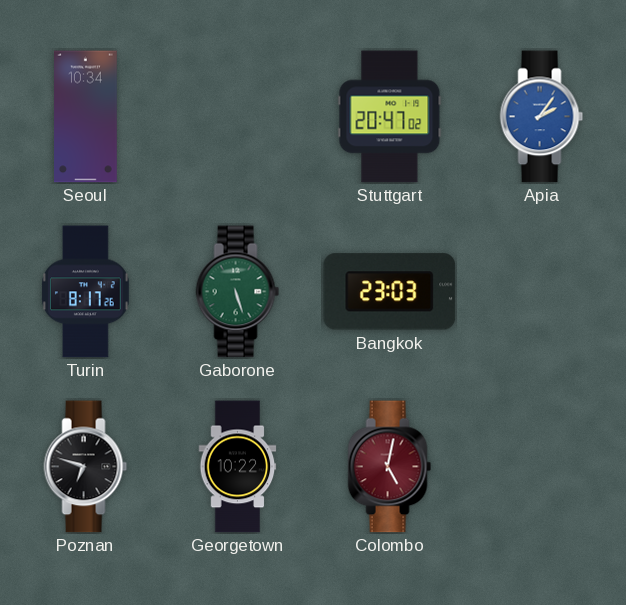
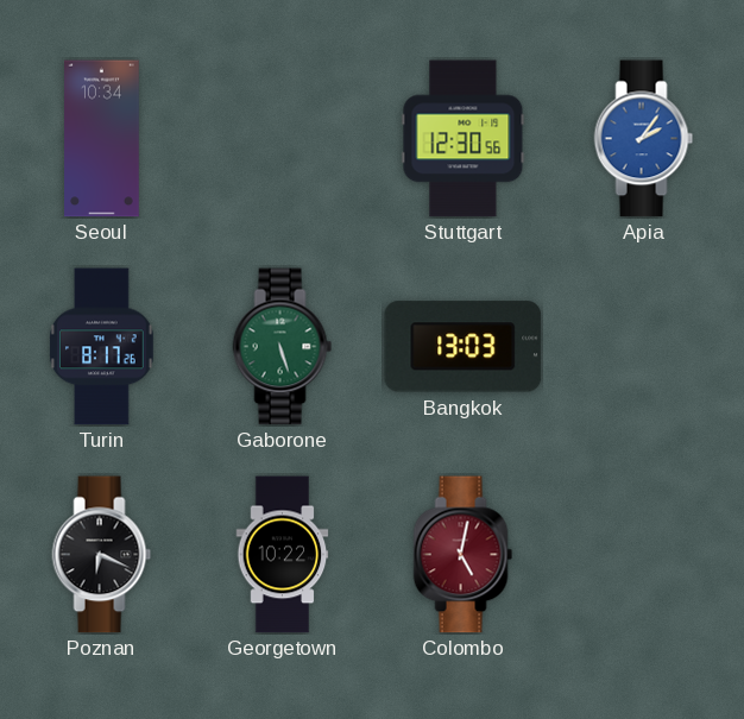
Stuttgart: 20:47 -> 12:30 (464, 139)
Bangkok: 23:03 -> 13:03 (464, 347)
Poznan: 6:48 -> 6:19 (102, 555)
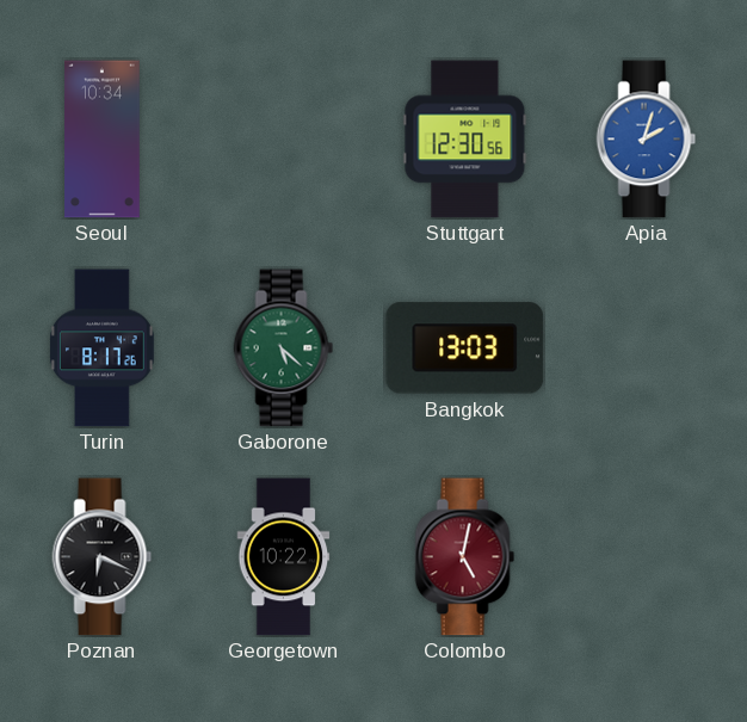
Apia: 2:06 -> 2:03 (647, 140)
Gaborone: 5:27 -> 5:22 (284, 348)
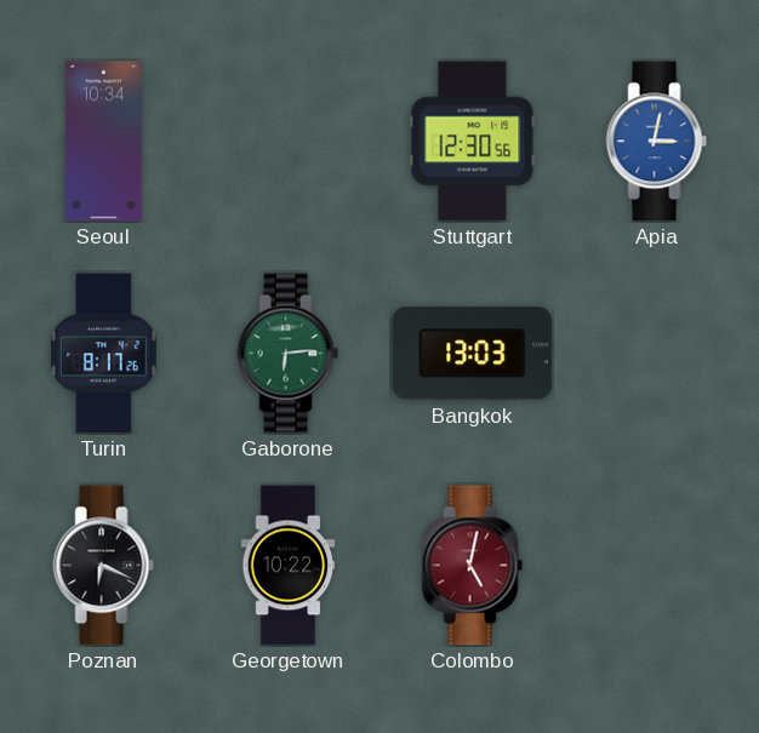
Apia: 2:03 -> 3:02 (657, 142)
Gaborone: 5:22 -> 6:14 (289, 354)
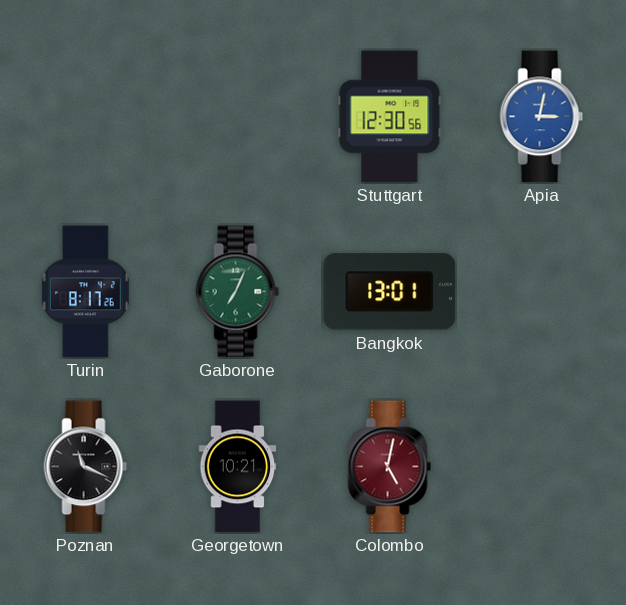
Seoul: 10:34 -> none (104, 142)
Gaborone: 6:14 -> 7:04 (238, 292)
Bangkok: 13:03 -> 13:01 (390, 292)
Poznan: 6:19 -> 11:19 (86, 467)
Georgetown: 10:22 -> 10:21 (238, 467)
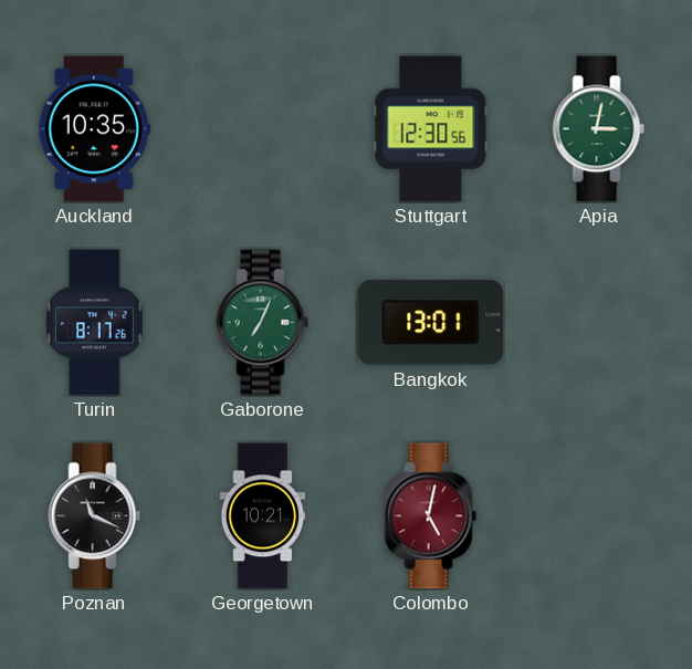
Auckland: none -> 10:35 (95, 129)
Apia dial: blue -> green (599, 129)
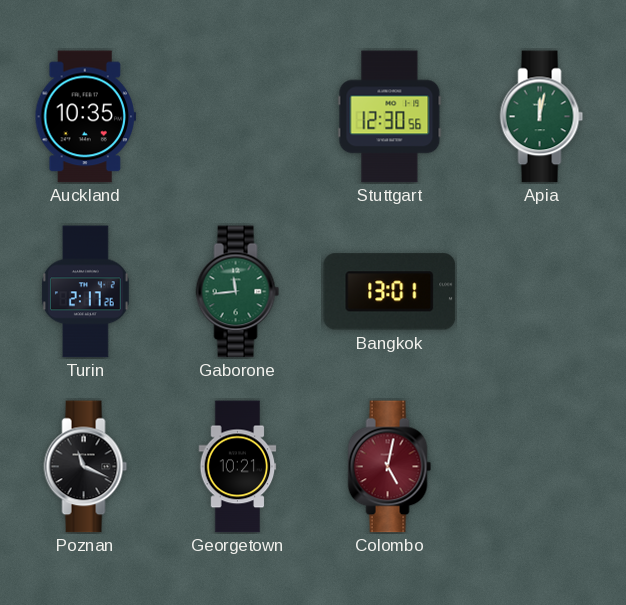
Apia: 3:02 -> 12:02 (542, 117)
Turin: 8:17 -> 2:17 (86, 292)
Gaborone: 7:04 -> 11:44 (238, 292)
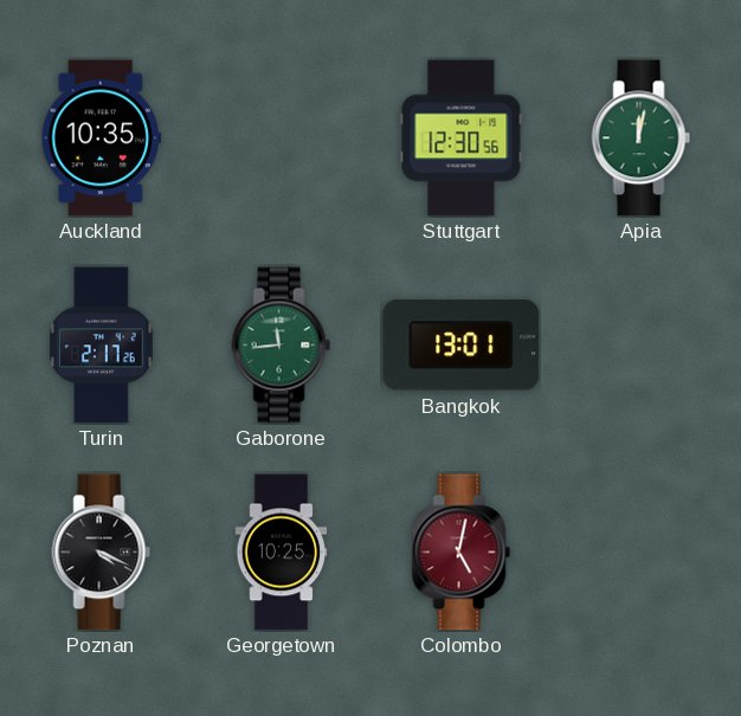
Poznan: 11:19 -> 4:19 (102, 553)
Georgetown: 10:21 -> 10:25 (282, 553)
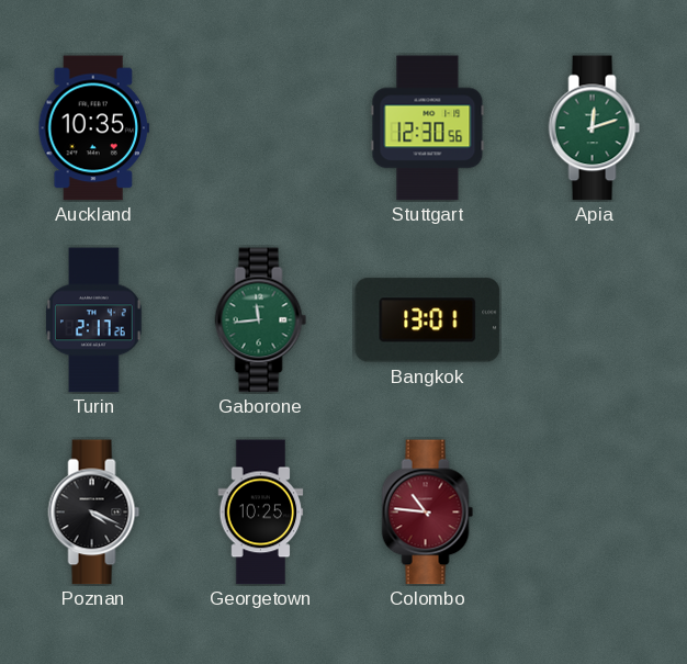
Apia: 12:02 -> 12:12 (595, 128)
Colombo: 5:02 -> 10:46 (428, 513)
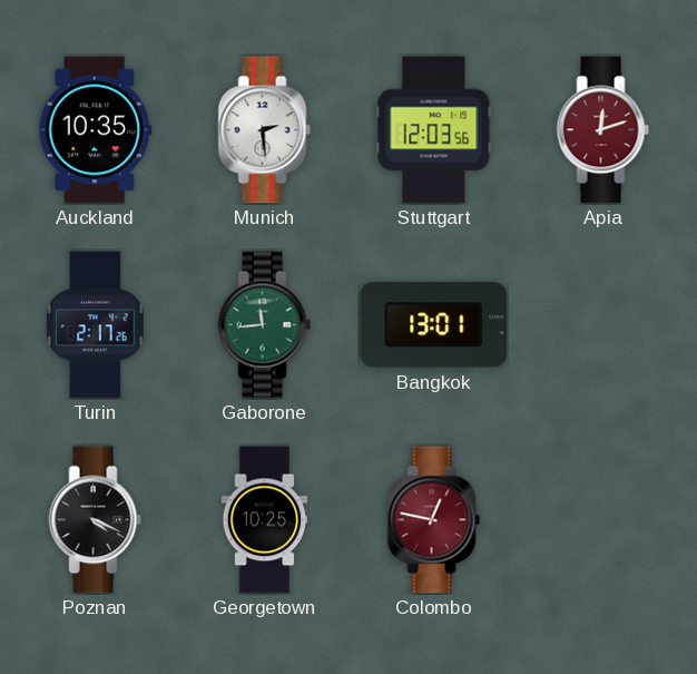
Munich: none -> 2:29 (265, 130)
Stuttgart: 12:30 -> 12:03 (434, 130)
Apia dial: green -> burgundy (603, 130)
Colombo: 10:46 -> 12:47 (434, 520)
